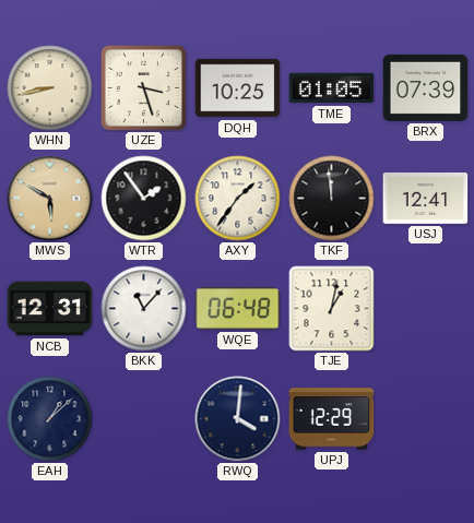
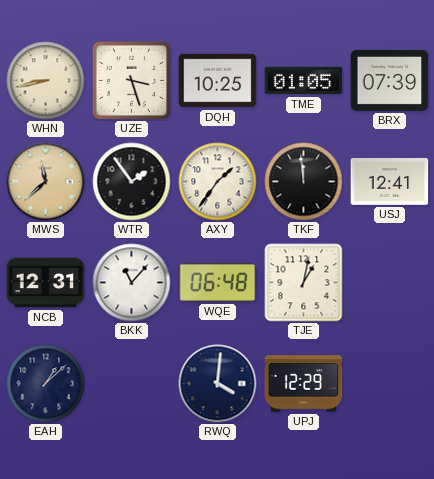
MWS: 5:50 -> 11:38 (46, 182)
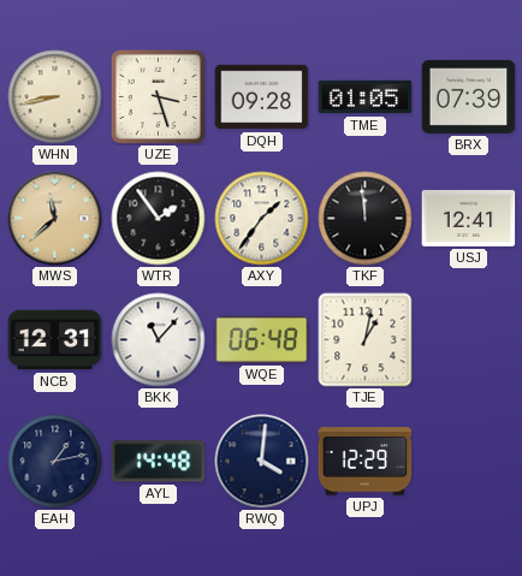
DQH: 10:25 -> 09:28 (262, 97)
EAH: 1:08 -> 1:13 (55, 462)
AYL: none -> 14:48 (159, 462)
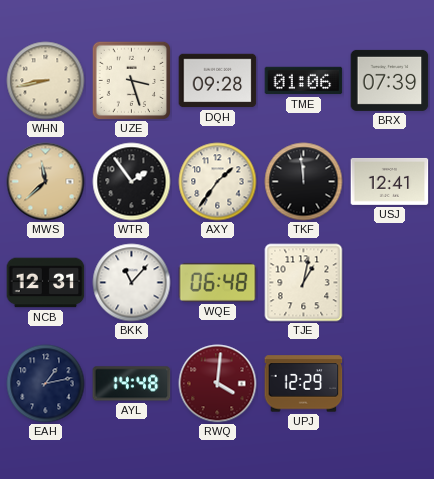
TME: 01:05 -> 01:06 (304, 81)
RWQ dial: navy -> burgundy (218, 384)
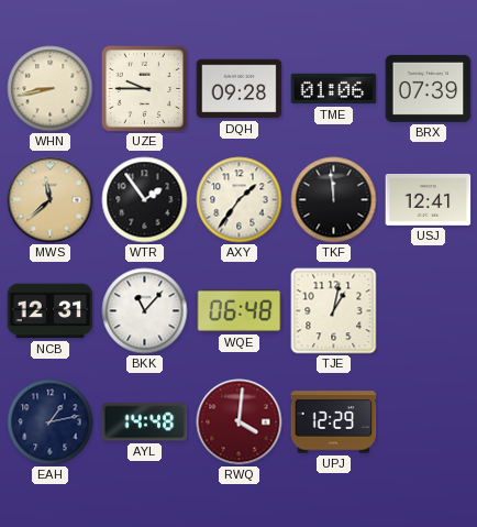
UZE: 3:27 -> 9:45 (144, 88)
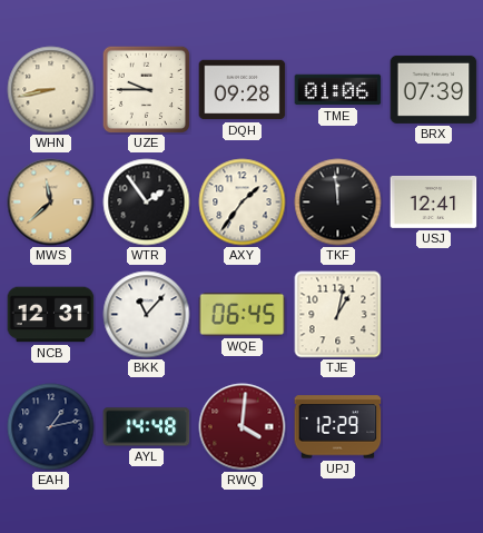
WQE: 06:48 -> 06:45 (243, 314)
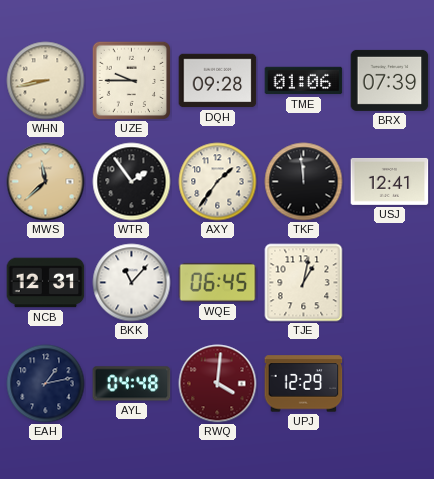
AYL: 14:48 -> 04:48 (132, 384)
